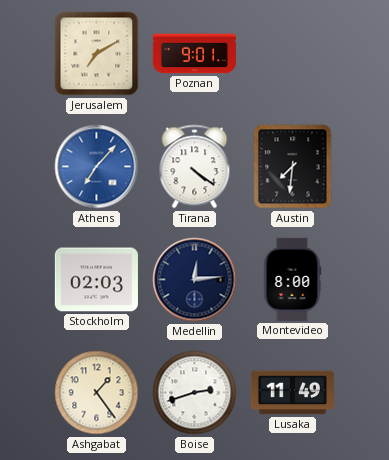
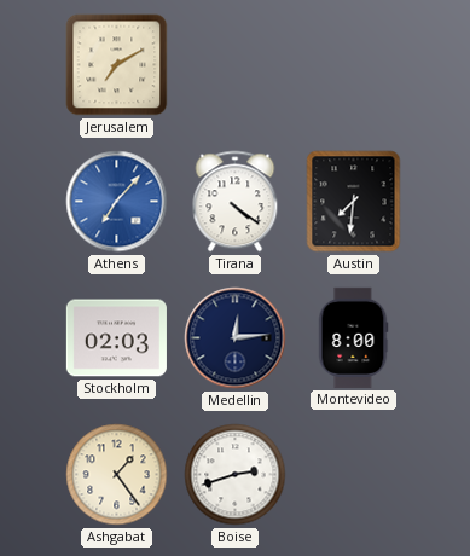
Poznan: 9:01 -> none (194, 54)
Lusaka: 11:49 -> none (292, 393)
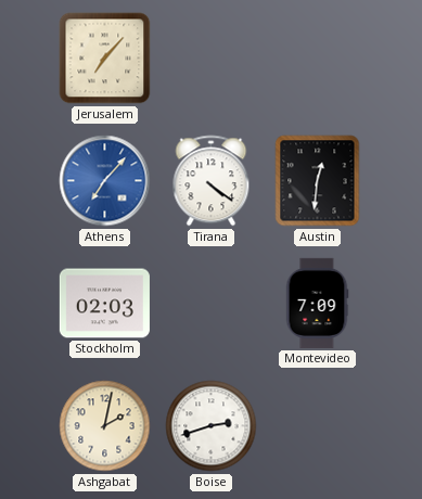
Jerusalem: 7:10 -> 7:07 (105, 59)
Austin: 7:31 -> 12:31 (318, 181)
Medellin: 12:14 -> none (236, 338)
Montevideo: 8:00 -> 7:09 (317, 303)
Ashgabat: 1:24 -> 2:02 (105, 426)
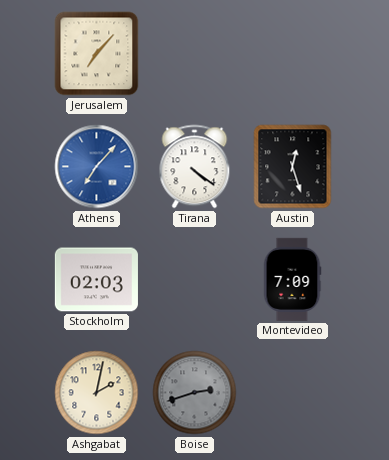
Austin: 12:31 -> 12:27 (293, 167)
Boise dial: white -> grey (195, 393)
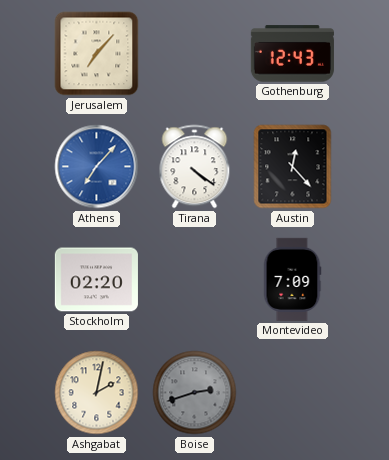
Gothenburg: none -> 12:43 (292, 54)
Austin: 12:27 -> 12:23 (293, 167)
Stockholm: 02:03 -> 02:20 (96, 280)
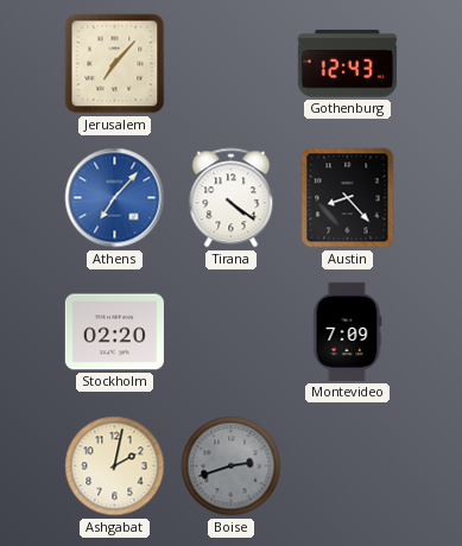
Austin: 12:23 -> 8:23 (348, 198)
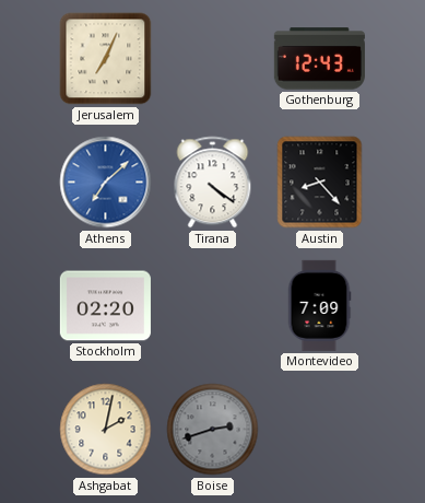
Jerusalem: 7:07 -> 7:04 (106, 59)
Athens: 7:07 -> 7:08 (106, 183)
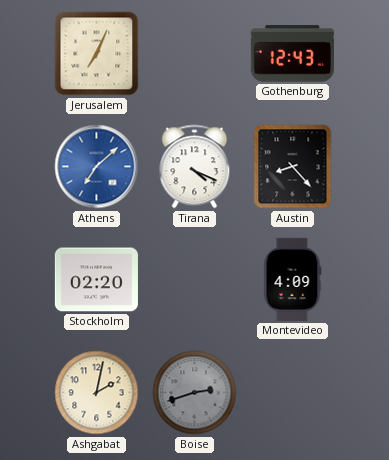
Tirana: 4:21 -> 4:19 (195, 167)
Montevideo: 7:09 -> 4:09 (292, 279)
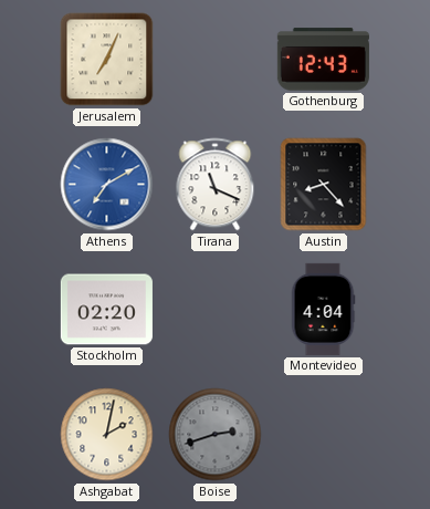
Athens: 7:08 -> 7:10 (107, 185)
Tirana: 4:19 -> 11:19 (216, 185)
Montevideo: 4:09 -> 4:04 (323, 309)
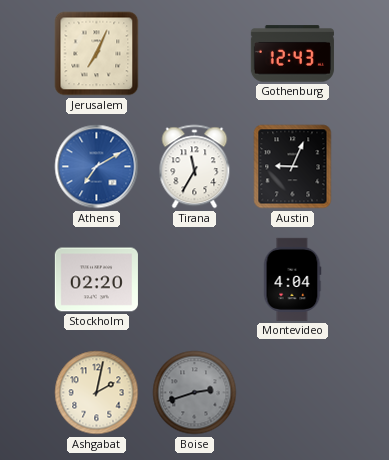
Tirana: 11:19 -> 11:35 (195, 167)
Austin: 8:23 -> 9:04 (293, 167)
